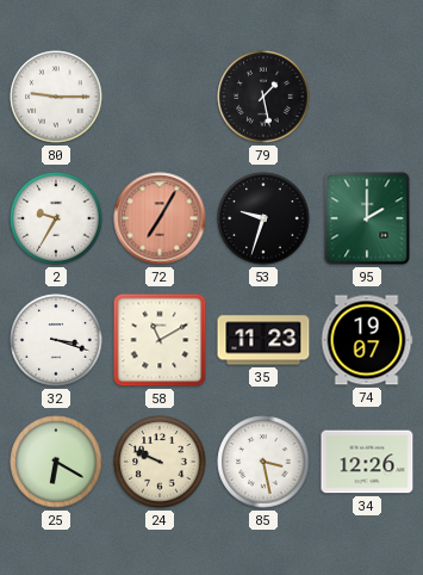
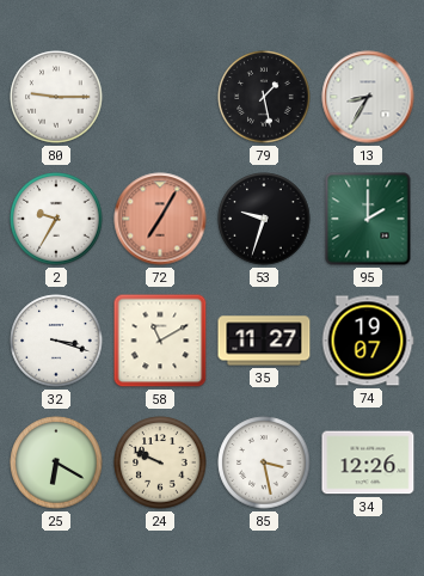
13: none -> 8:35 (368, 97)
35: 11:23 -> 11:27 (264, 341)
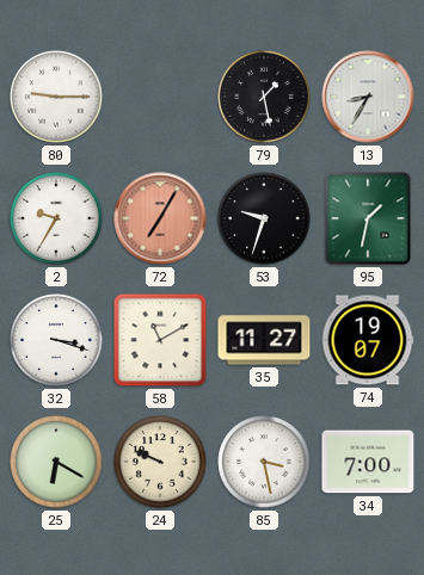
95: 2:00 -> 1:32 (368, 218)
34: 12:26 -> 7:00 (368, 462)
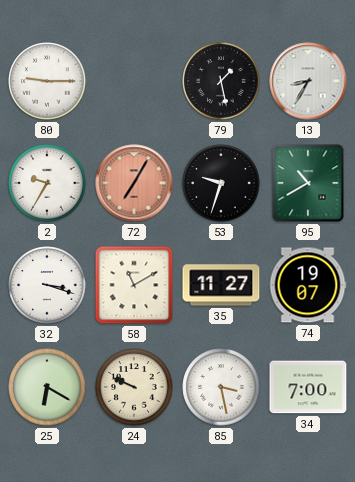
95: 1:32 -> 10:40 (308, 183)
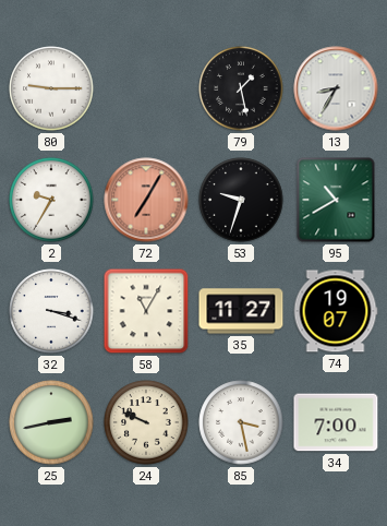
58: 11:10 -> 11:05 (146, 311)
25: 6:20 -> 2:43 (51, 422)
